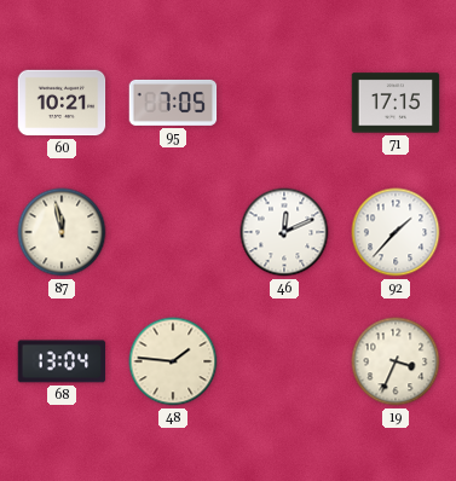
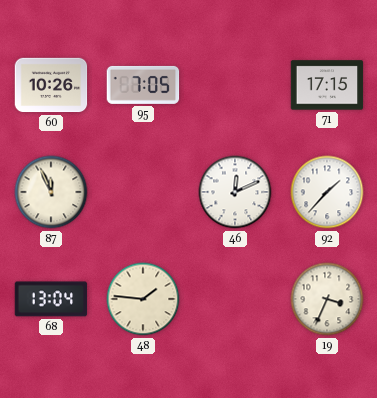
60: 10:21 -> 10:26 (51, 85)
87: 11:58 -> 11:56 (51, 192)
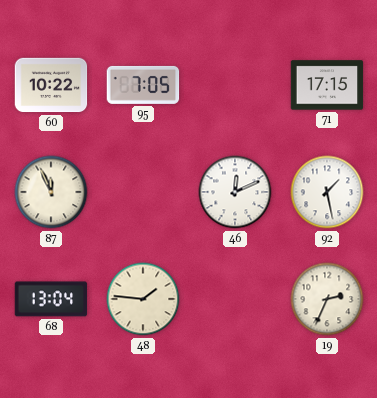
60: 10:26 -> 10:22 (51, 85)
92: 1:37 -> 1:28 (327, 192)
19: 3:34 -> 2:34 (327, 299)
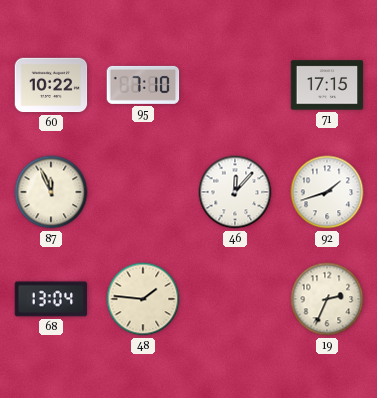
95: 7:05 -> 7:10 (143, 85)
46: 12:11 -> 12:07 (235, 192)
92: 1:28 -> 1:42 (327, 192)
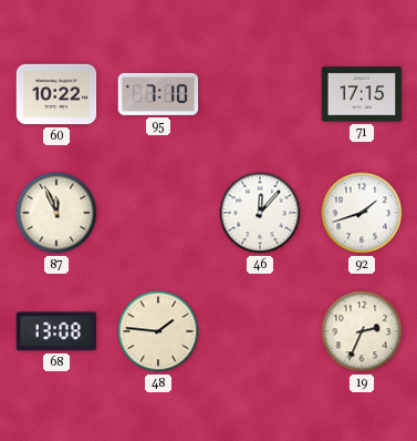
68: 13:04 -> 13:08 (56, 331)
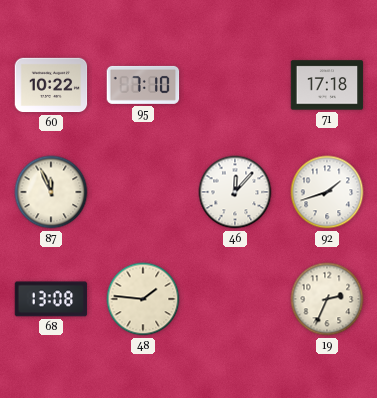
71: 17:15 -> 17:18 (327, 85)
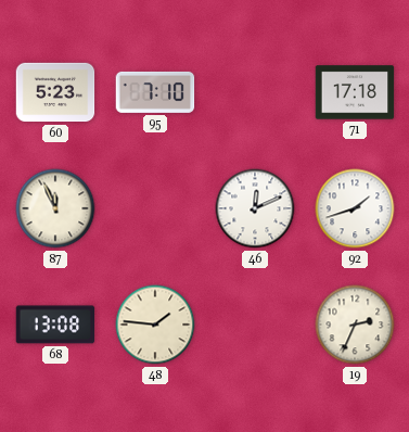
60: 10:22 -> 5:23 (55, 92)
46: 12:07 -> 12:11 (255, 208)
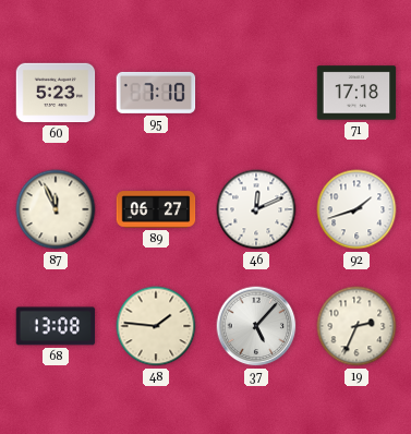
89: none -> 06:27 (156, 209)
37: none -> 5:07 (256, 326)
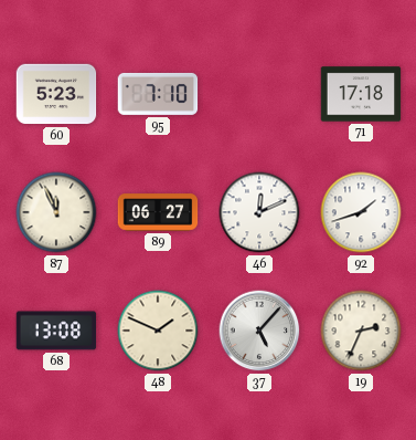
48: 1:46 -> 1:49 (158, 331)
